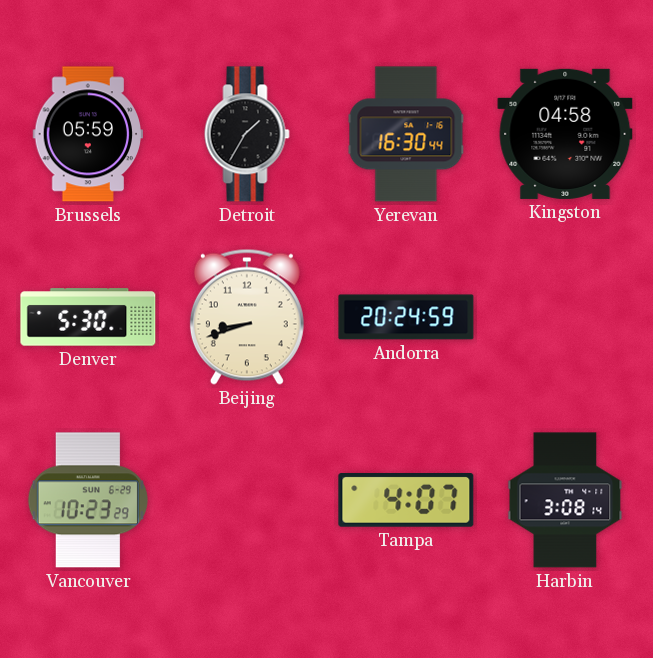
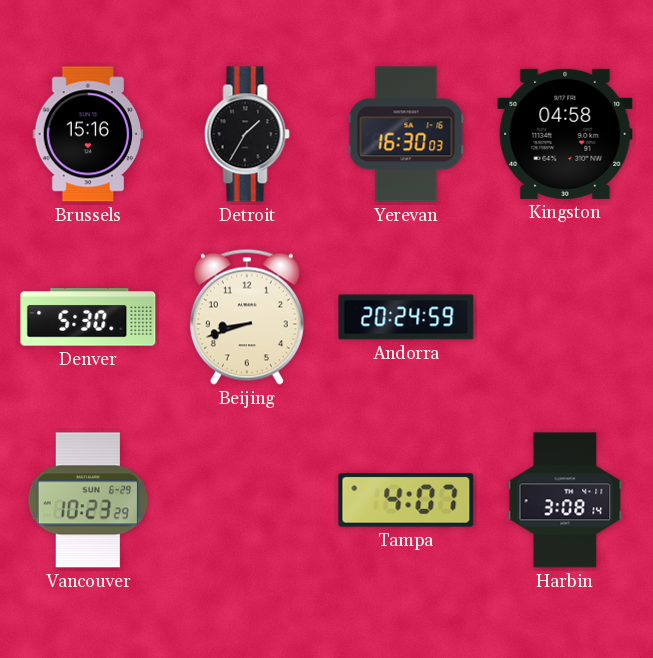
Brussels: 05:59 -> 15:16 (88, 134)
Yerevan: 16:30:44 -> 16:30:03 (406, 134)
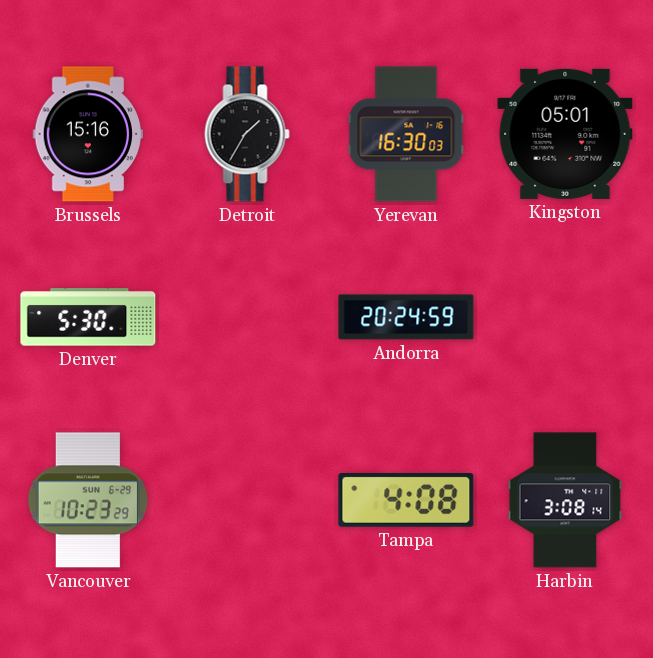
Kingston: 04:58 -> 05:01 (565, 134)
Beijing: 8:42 -> none (247, 317)
Tampa: 4:07 -> 4:08 (406, 500)
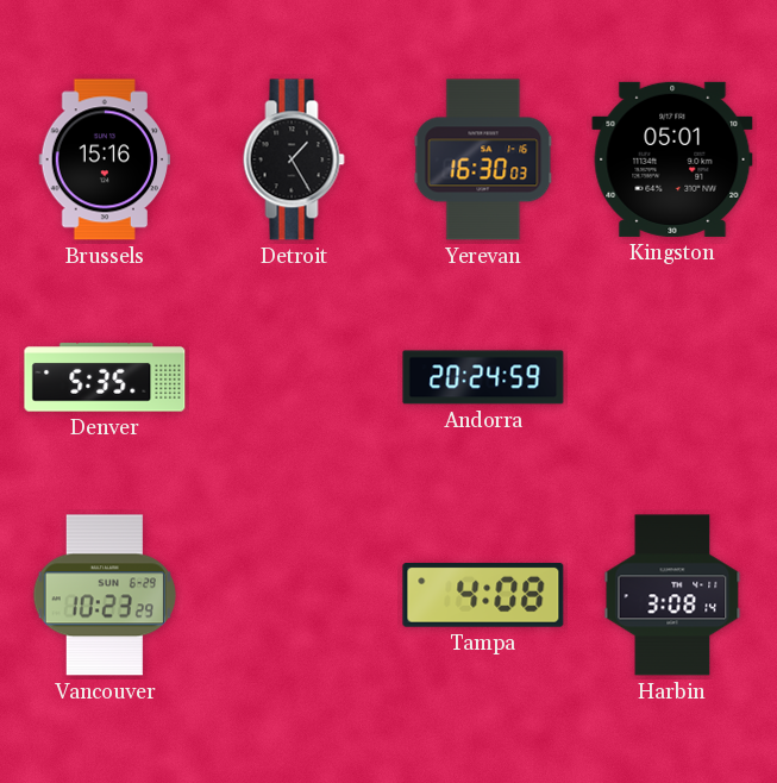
Detroit: 1:35 -> 1:25 (294, 159)
Denver: 5:30 -> 5:35 (105, 377)
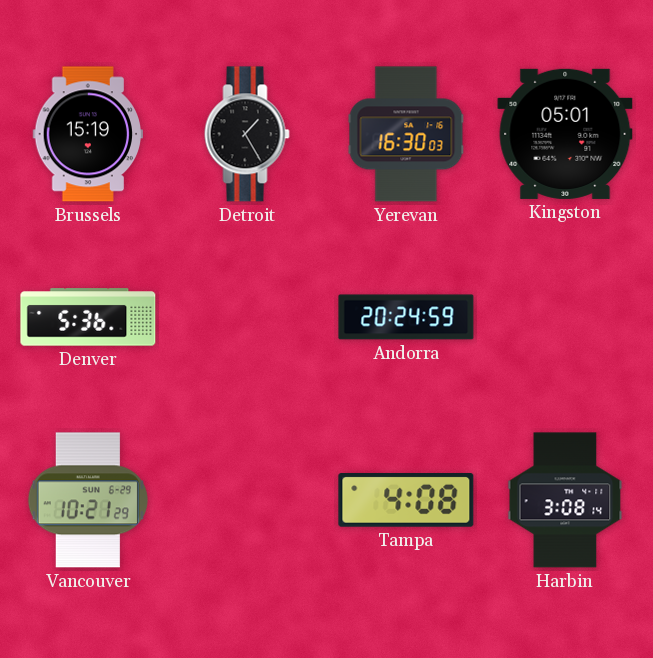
Brussels: 15:16 -> 15:19 (88, 134)
Denver: 5:35 -> 5:36 (88, 317)
Vancouver: 10:23 -> 10:21 (88, 500)
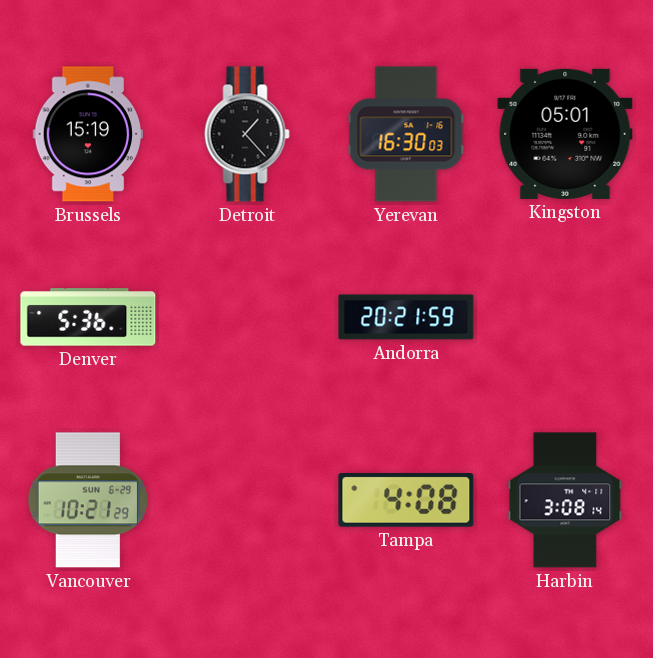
Detroit: 1:25 -> 1:23 (247, 134)
Andorra: 20:24 -> 20:21 (406, 317)
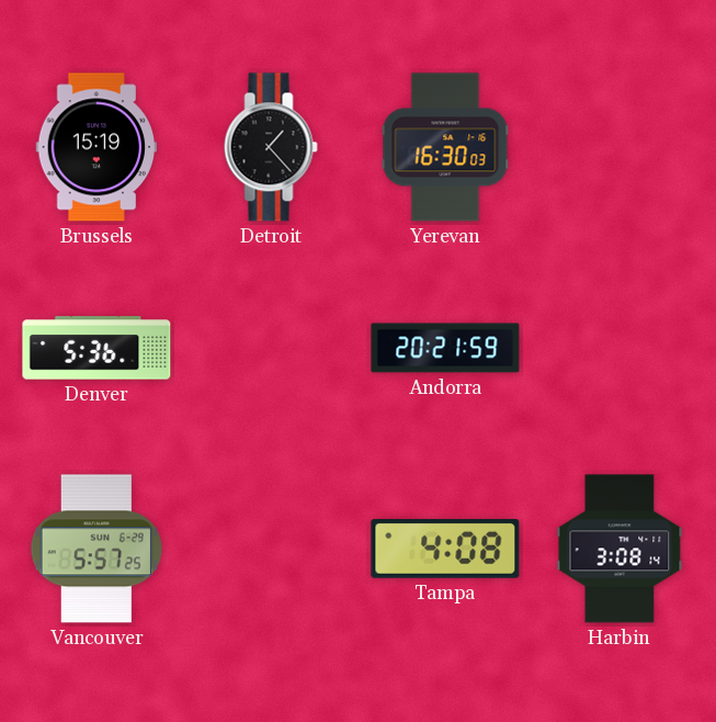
Kingston: 05:01 -> none (565, 134)
Vancouver: 10:21 -> 5:57 (96, 549)
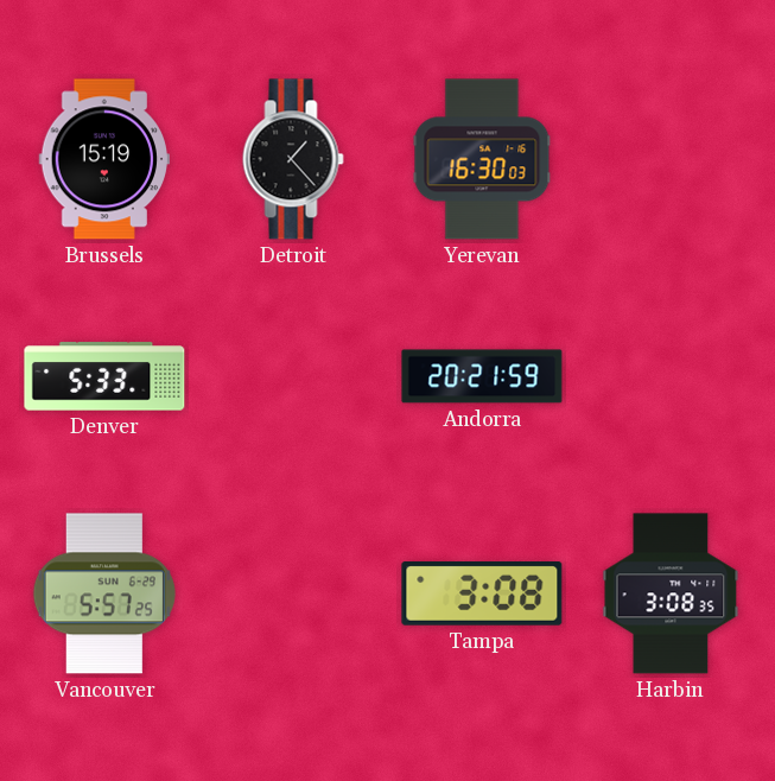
Denver: 5:36 -> 5:33 (104, 376)
Tampa: 4:08 -> 3:08 (482, 593)
Harbin: 3:08:14 -> 3:08:35 (671, 593)
